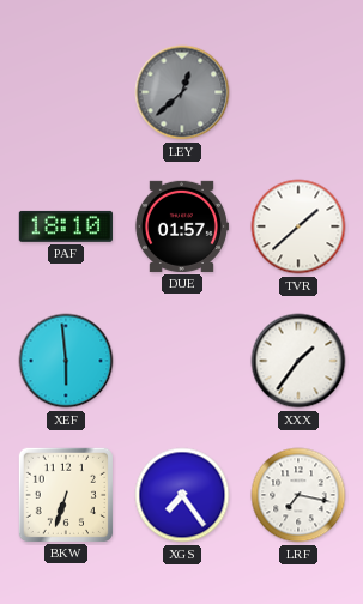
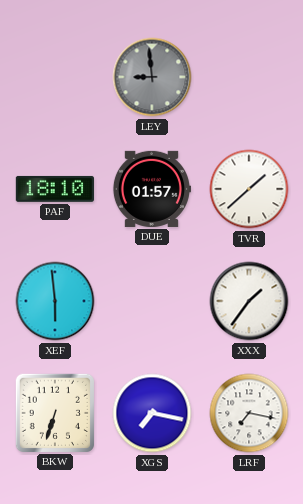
LEY: 12:38 -> 8:59 (152, 77)
XGS: 7:24 -> 7:17 (152, 413)
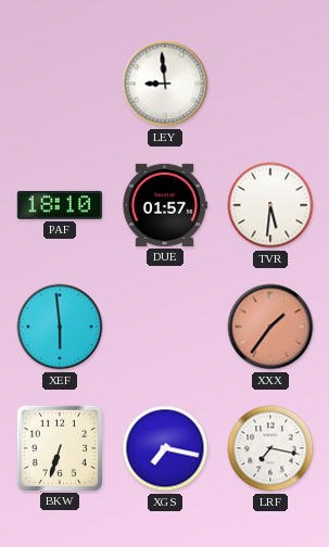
LEY dial: grey -> white (165, 84)
TVR: 1:38 -> 5:31 (270, 205)
XXX dial: white -> salmon (270, 327)
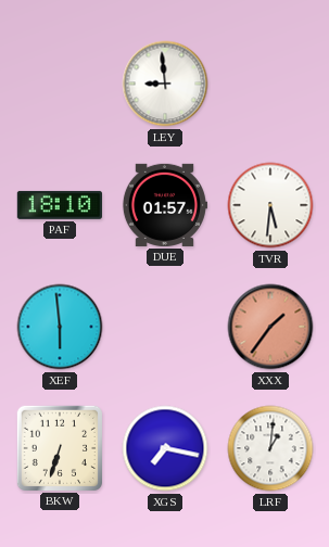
LRF: 7:17 -> 1:01 (270, 448)
